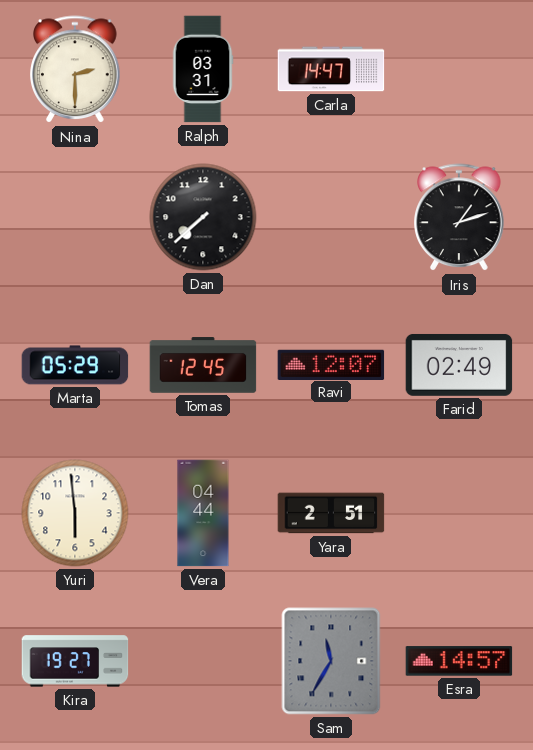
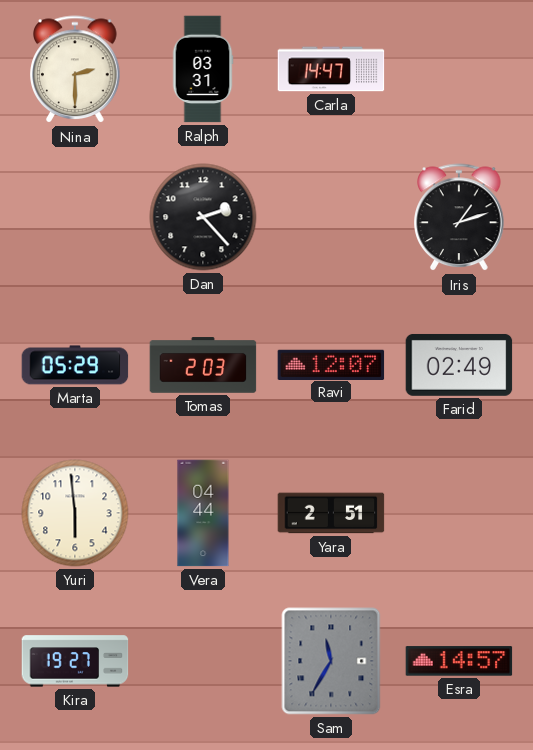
Dan: 7:38 -> 2:23 (203, 217)
Tomas: 12:45 -> 2:03 (203, 365)
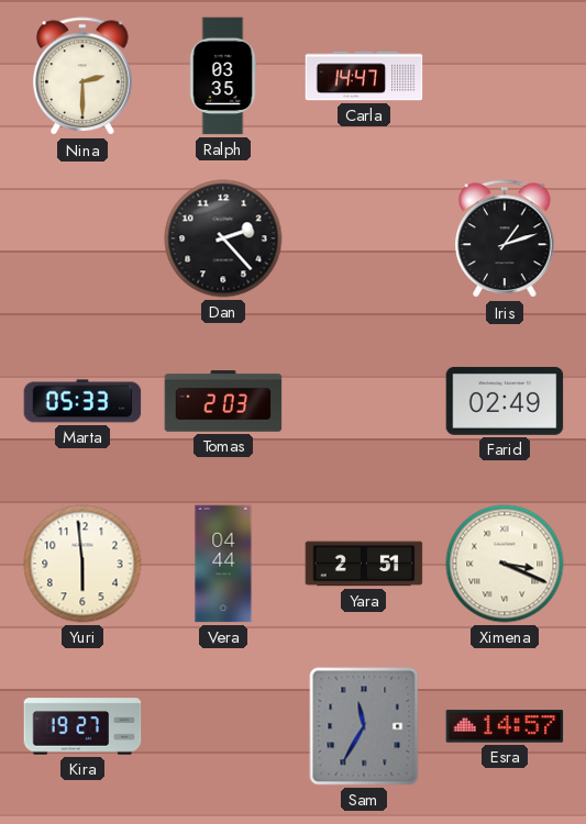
Ralph: 03:31 -> 03:35 (223, 76)
Marta: 05:29 -> 05:33 (82, 401)
Ravi: 12:07 -> none (331, 364)
Ximena: none -> 3:19 (505, 564)
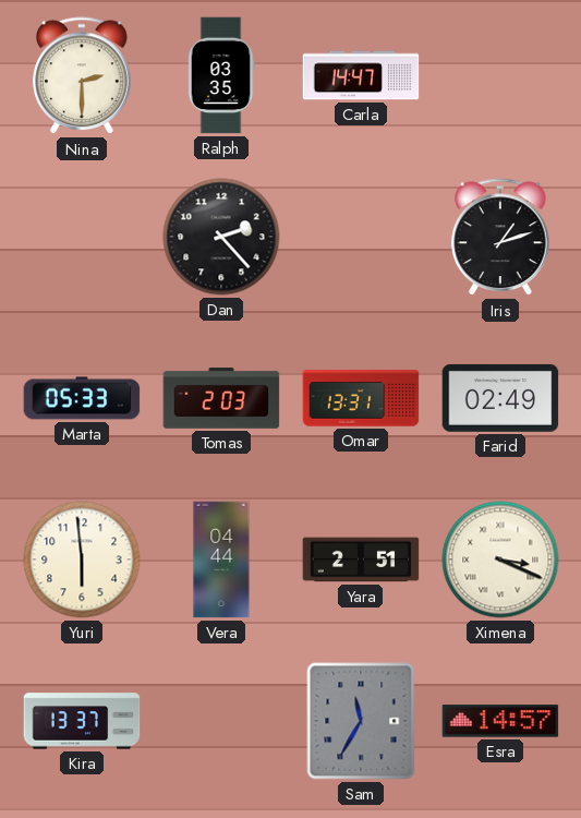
Omar: none -> 13:31 (361, 398)
Kira: 19:27 -> 13:37 (82, 721)
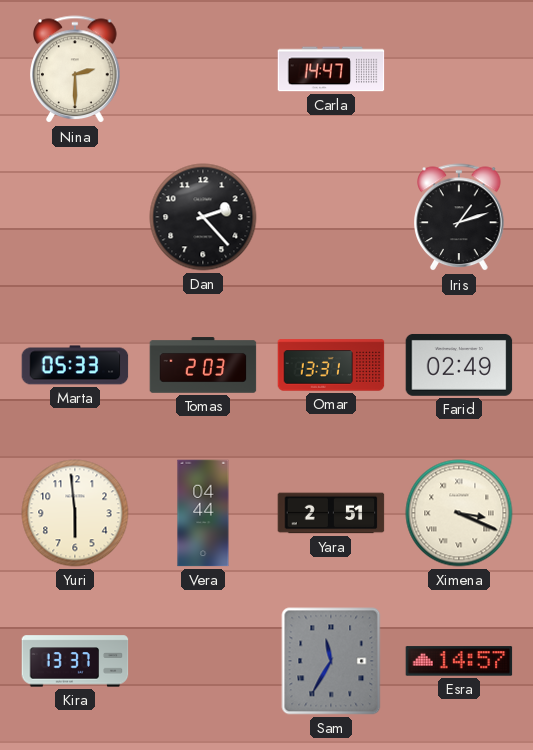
Ralph: 03:35 -> none (221, 75)
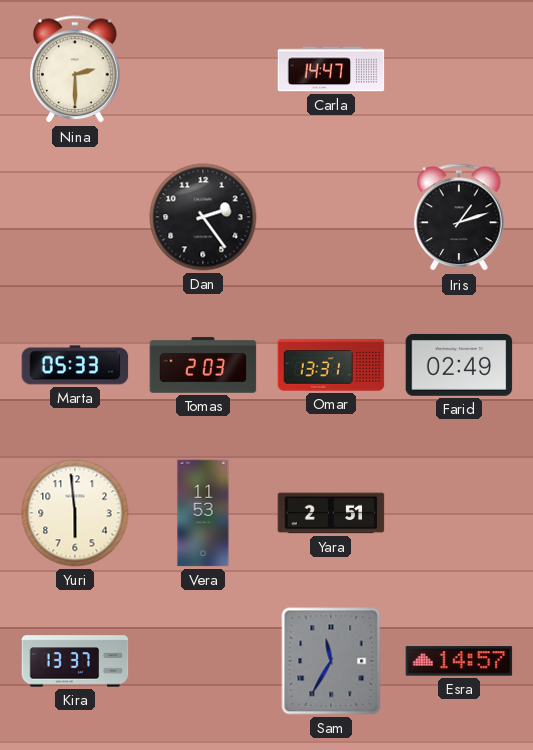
Dan: 2:23 -> 2:24 (203, 217)
Vera: 04:44 -> 11:53 (203, 513)
Ximena: 3:19 -> none (459, 513)
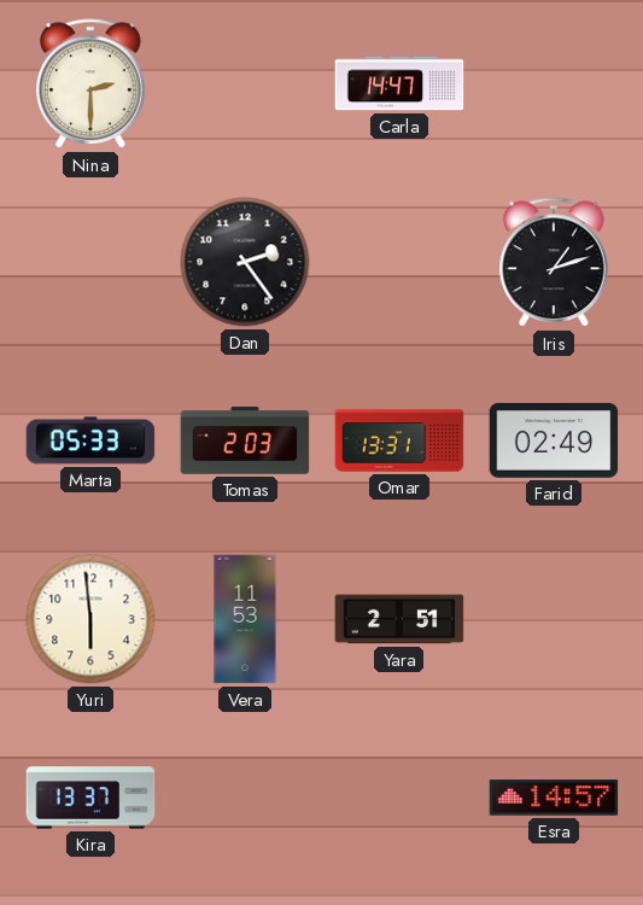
Sam: 11:35 -> none (331, 661)
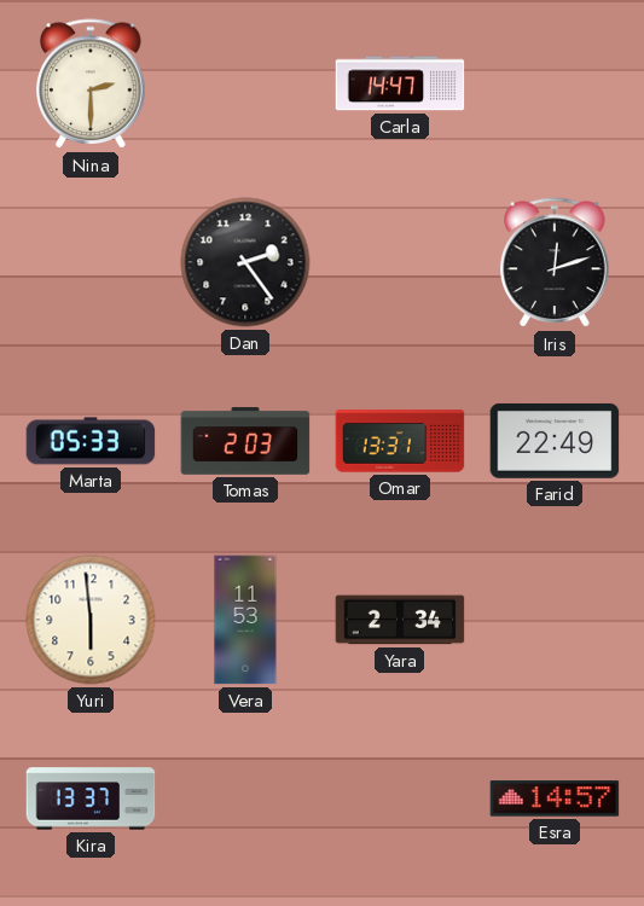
Iris: 1:12 -> 12:12 (555, 263)
Farid: 02:49 -> 22:49 (555, 441)
Yara: 2:51 -> 2:34 (400, 620)
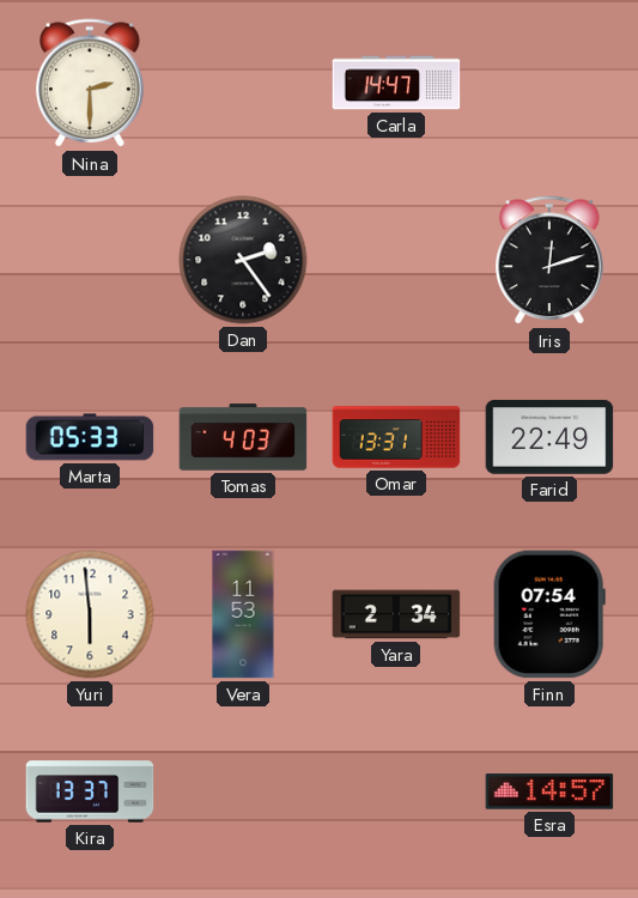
Tomas: 2:03 -> 4:03 (243, 437)
Finn: none -> 07:54 (549, 614)
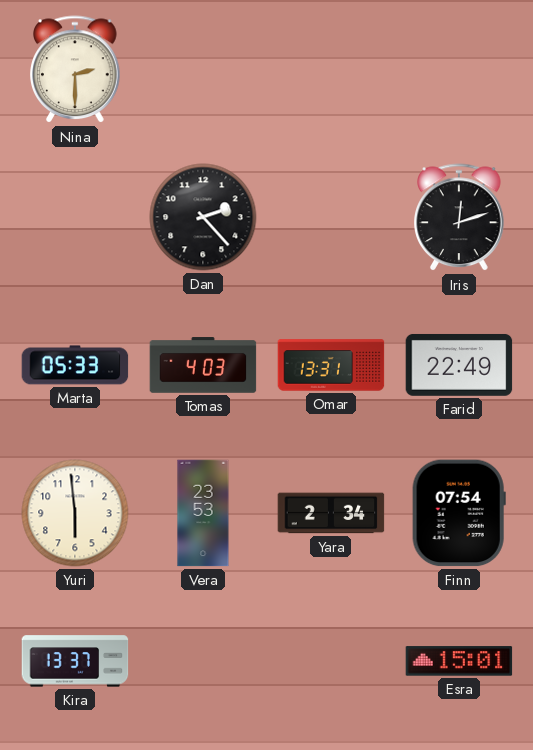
Carla: 14:47 -> none (396, 83)
Dan: 2:24 -> 2:23 (203, 217)
Vera: 11:53 -> 23:53 (203, 513)
Esra: 14:57 -> 15:01 (459, 661)
